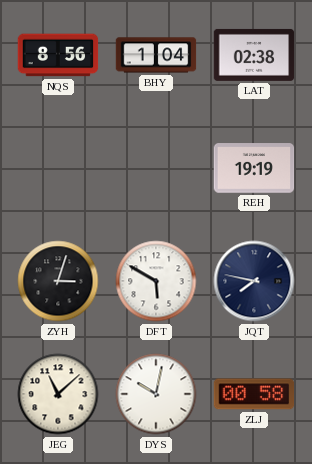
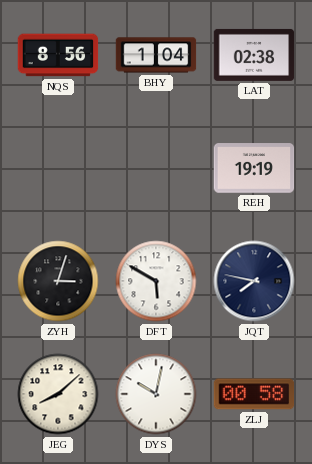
JEG: 11:08 -> 8:08 (58, 394)
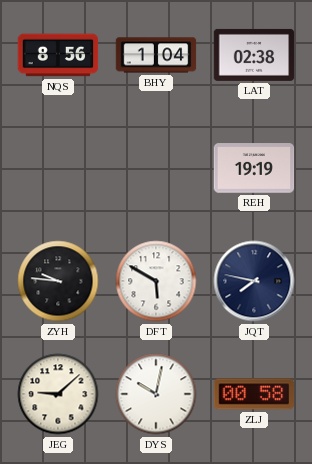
ZYH: 3:03 -> 9:46 (58, 281)
JEG: 8:08 -> 9:08 (58, 394)
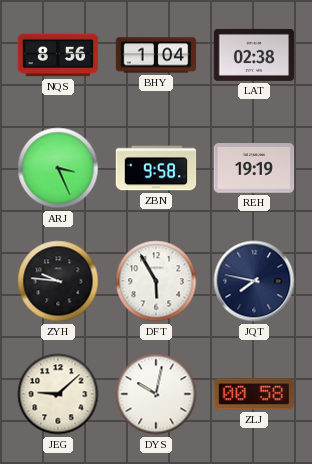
ARJ: none -> 3:26 (58, 168)
ZBN: none -> 9:58 (156, 168)
DFT: 5:50 -> 5:55 (156, 281)
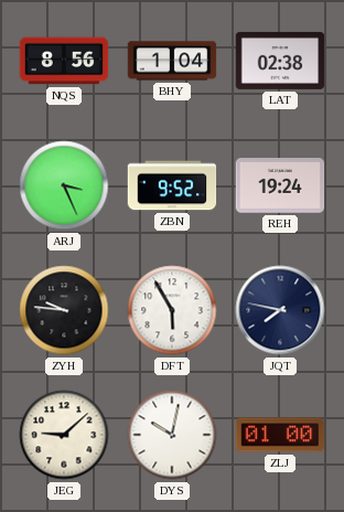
ZBN: 9:58 -> 9:52 (172, 185)
REH: 19:19 -> 19:24 (280, 185)
ZLJ: 00:58 -> 01:00 (280, 435)
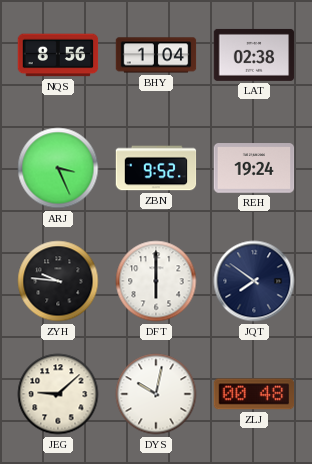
DFT: 5:55 -> 6:00 (156, 281)
JQT: 7:47 -> 7:51 (254, 281)
ZLJ: 01:00 -> 00:48 (254, 394)
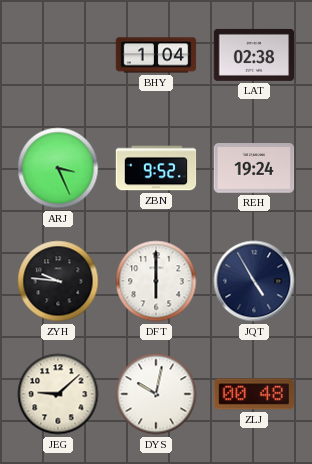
NQS: 8:56 -> none (58, 55)
JQT: 7:51 -> 4:55 (254, 281)
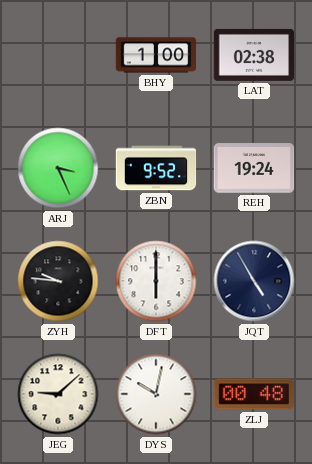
BHY: 1:04 -> 1:00 (156, 55)
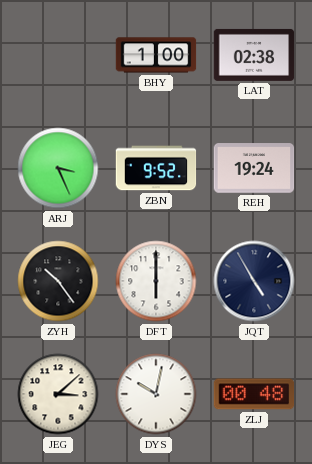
ZYH: 9:46 -> 10:24 (58, 281)
JEG: 9:08 -> 3:08 (58, 394)
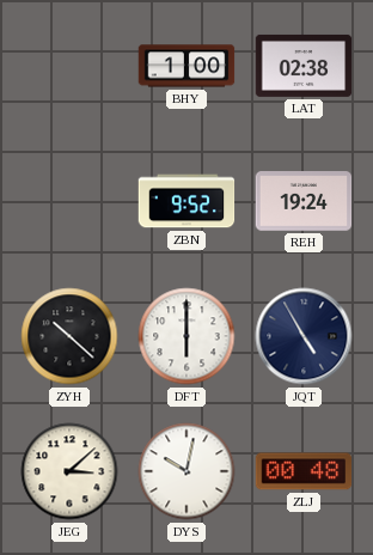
ARJ: 3:26 -> none (58, 168)
ZYH: 10:24 -> 10:22 (69, 336)
